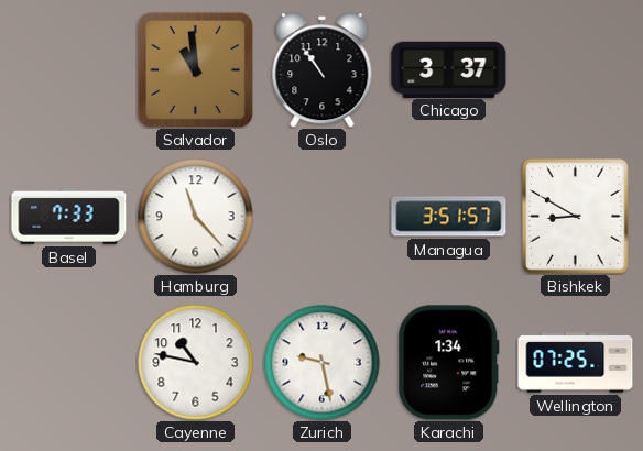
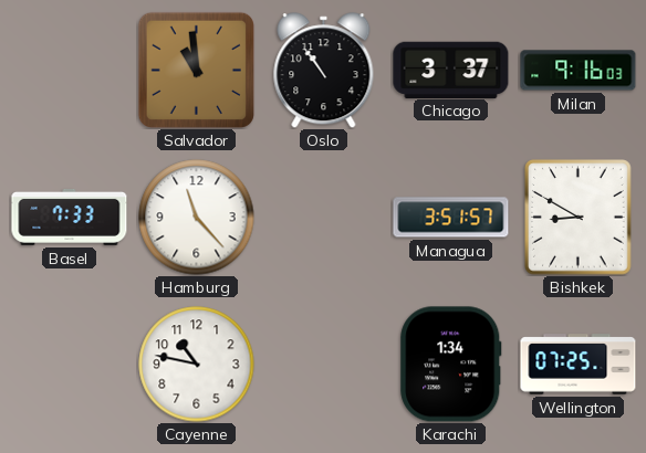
Milan: none -> 9:16 (579, 71)
Zurich: 9:28 -> none (323, 363)
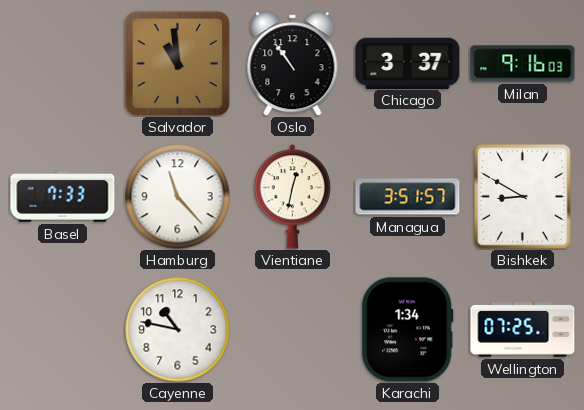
Vientiane: none -> 12:32 (292, 197)
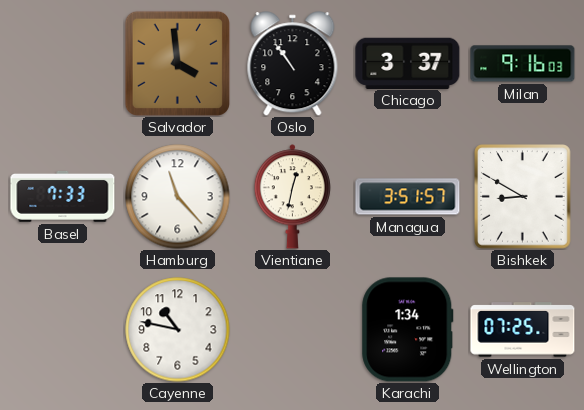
Salvador: 10:59 -> 3:59 (177, 63)
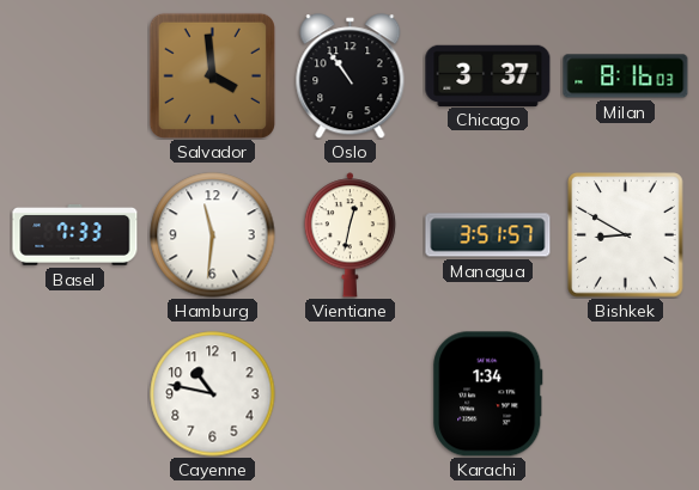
Milan: 9:16 -> 8:16 (626, 76)
Hamburg: 11:23 -> 11:31 (213, 235)
Wellington: 07:25 -> none (523, 330)
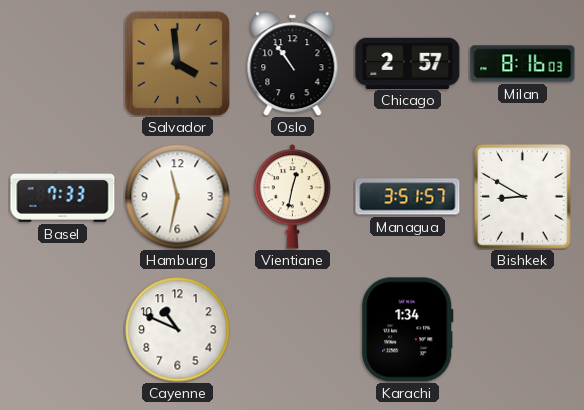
Chicago: 3:37 -> 2:57 (408, 63)
Hamburg: 11:31 -> 11:32 (178, 197)
Cayenne: 10:47 -> 10:49 (178, 330)
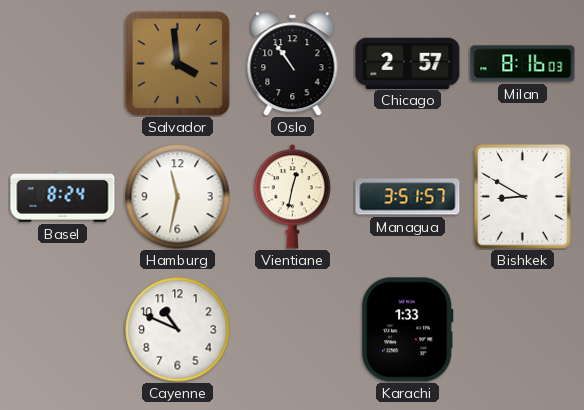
Basel: 7:33 -> 8:24 (63, 196)
Karachi: 1:34 -> 1:33 (408, 330)
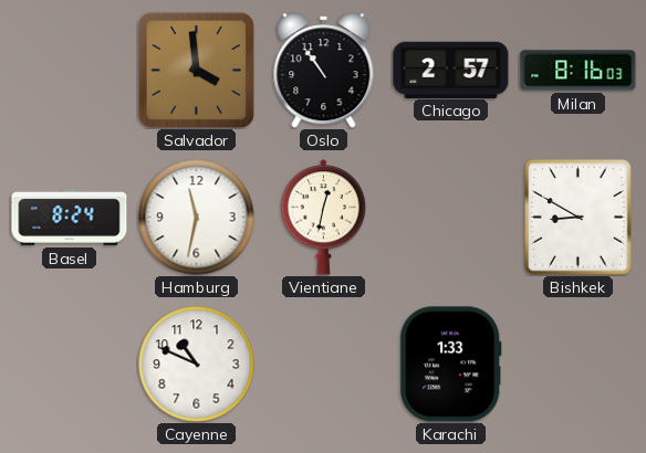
Managua: 3:51 -> none (408, 197)
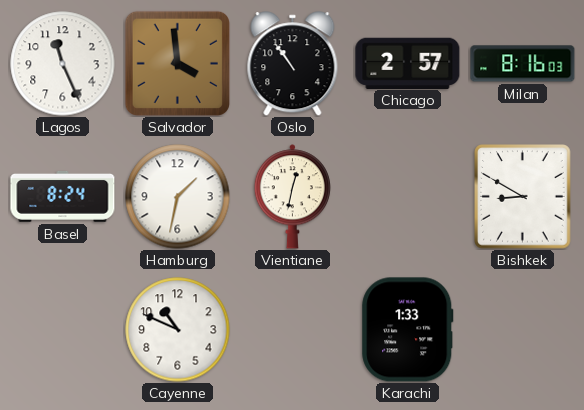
Lagos: none -> 11:26 (63, 64)
Hamburg: 11:32 -> 1:32 (178, 197)
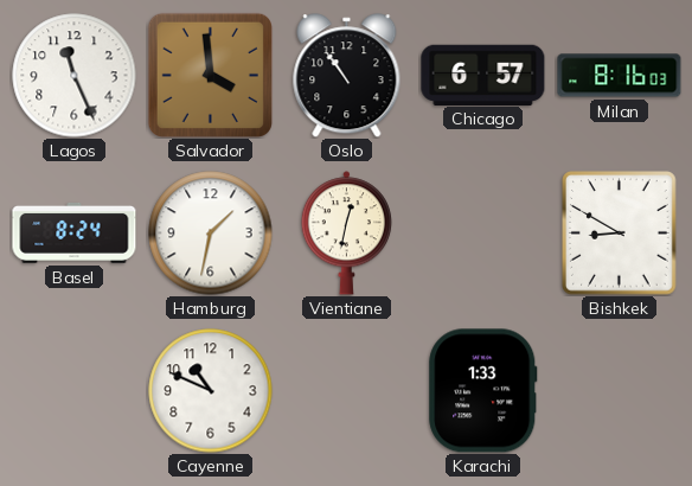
Chicago: 2:57 -> 6:57 (483, 75)
